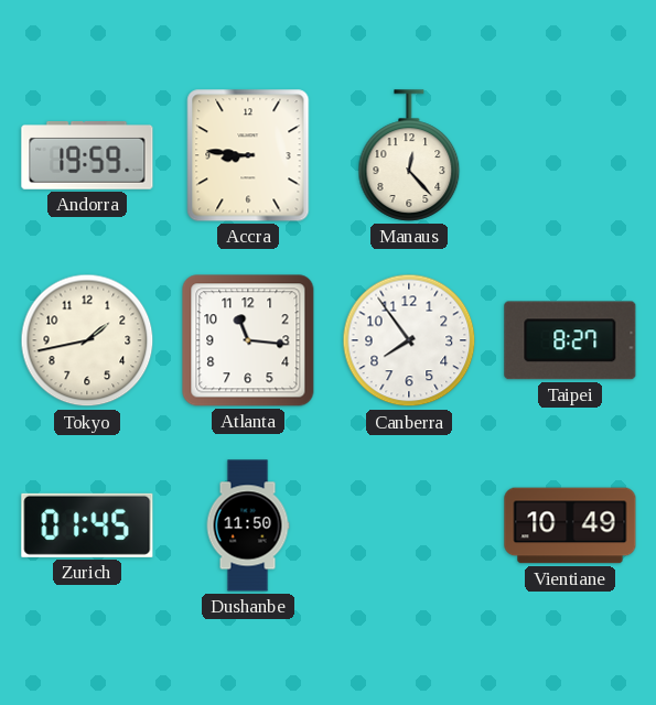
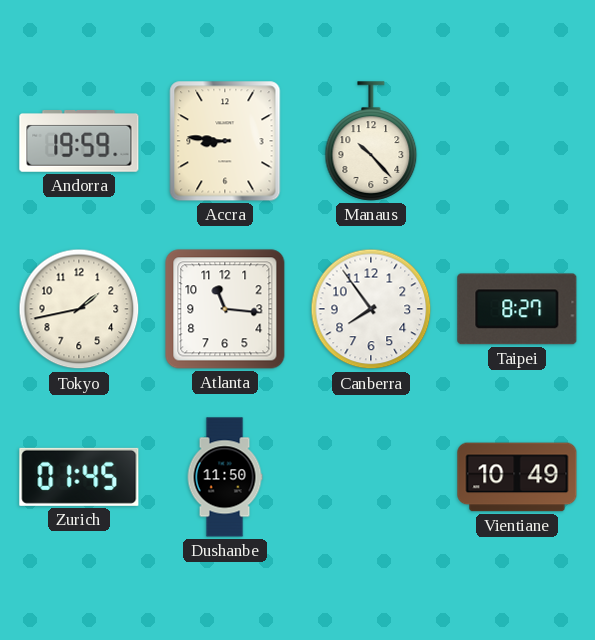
Manaus: 12:23 -> 10:23 (371, 141)
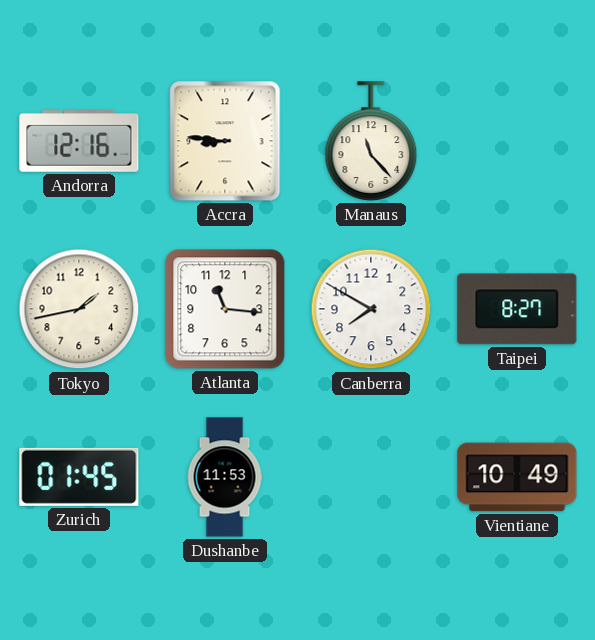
Andorra: 19:59 -> 12:16 (79, 142)
Manaus: 10:23 -> 11:23 (371, 141)
Canberra: 7:54 -> 7:50 (371, 309)
Dushanbe: 11:50 -> 11:53 (225, 477)
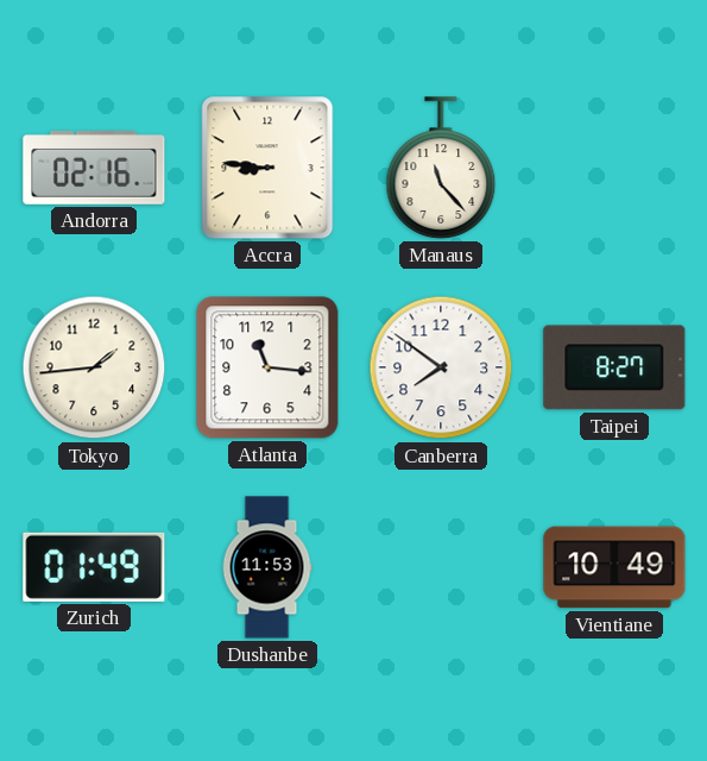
Andorra: 12:16 -> 02:16 (94, 169)
Tokyo: 1:43 -> 1:44 (94, 367)
Canberra: 7:50 -> 7:51 (441, 367)
Zurich: 01:45 -> 01:49 (94, 567)
